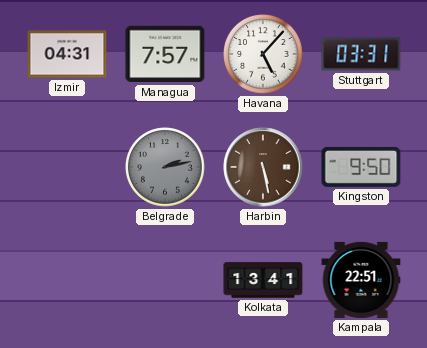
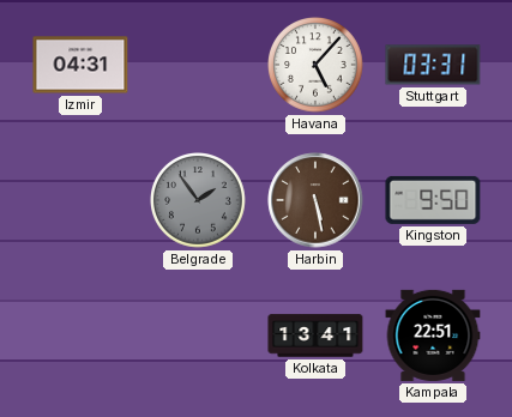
Managua: 7:57 -> none (165, 54)
Belgrade: 2:13 -> 1:54 (198, 200)
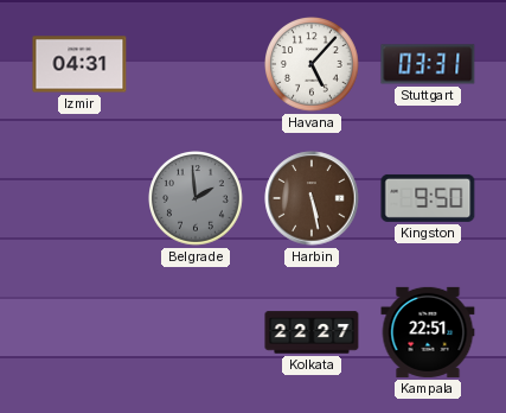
Belgrade: 1:54 -> 1:59 (196, 198)
Kolkata: 13:41 -> 22:27 (312, 332)
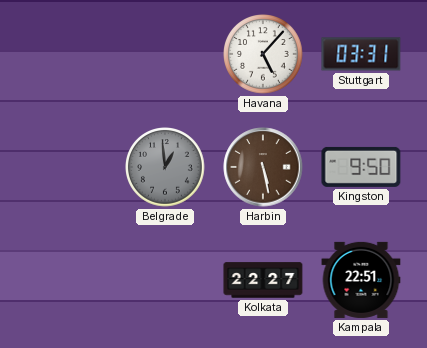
Izmir: 04:31 -> none (79, 64)
Belgrade: 1:59 -> 12:59 (165, 167)
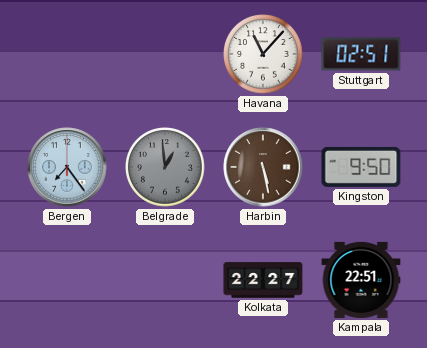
Havana: 5:07 -> 11:07 (263, 54)
Stuttgart: 03:31 -> 02:51 (361, 54)
Bergen: none -> 7:24 (67, 167)
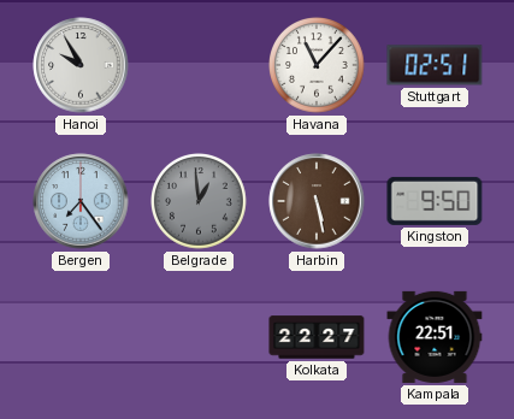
Hanoi: none -> 9:55 (81, 65)
